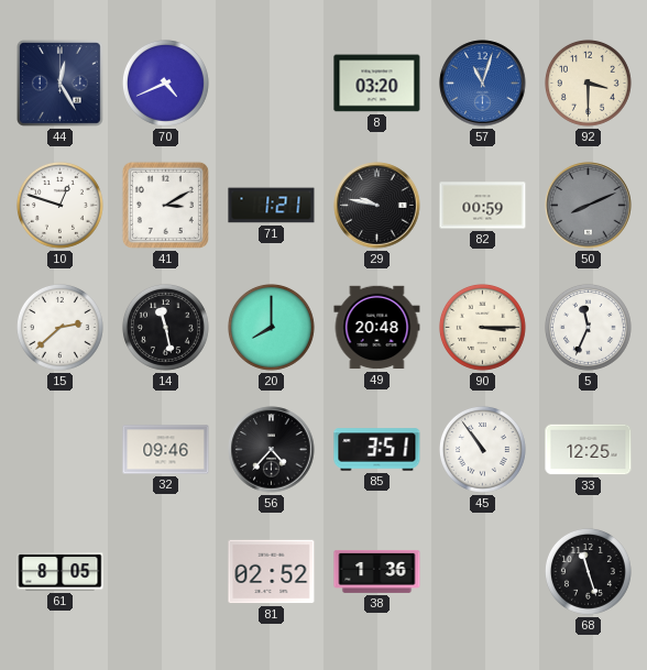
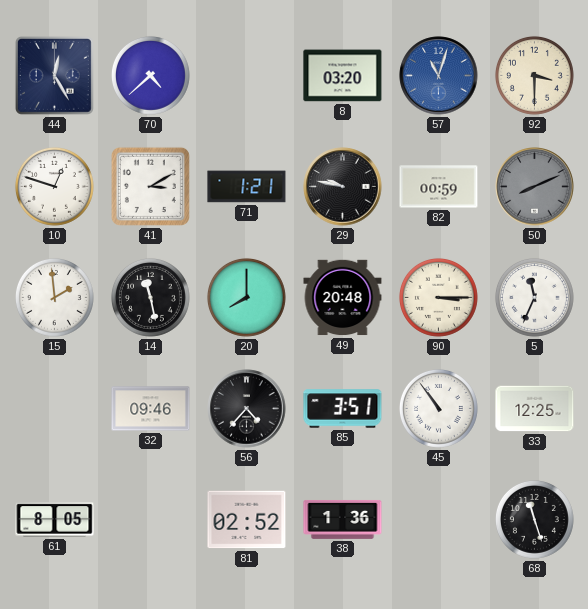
70: 4:41 -> 4:38 (150, 75)
15: 2:38 -> 1:59 (54, 297)
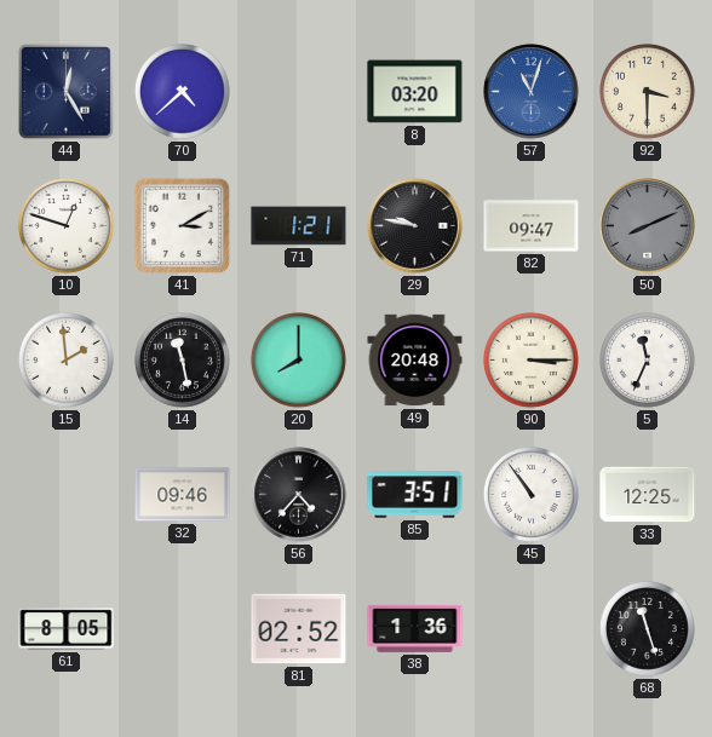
82: 00:59 -> 09:47 (532, 226)
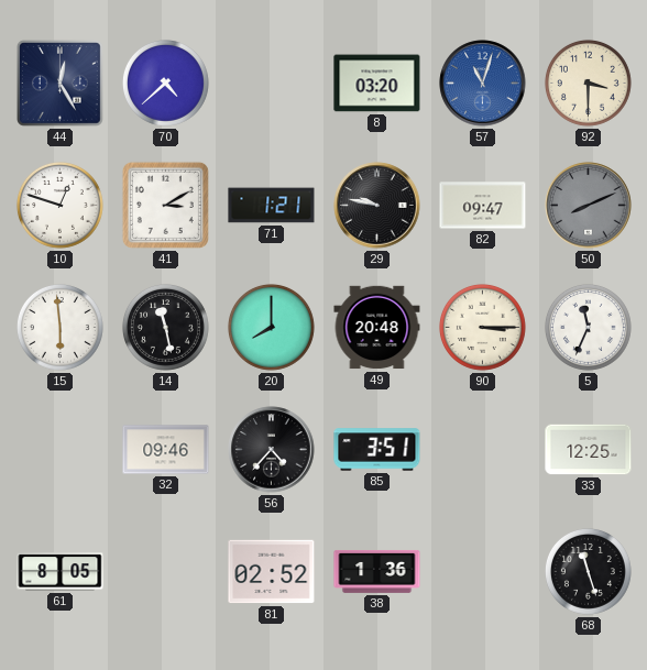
15: 1:59 -> 5:59 (59, 327)
45: 10:54 -> none (530, 494)
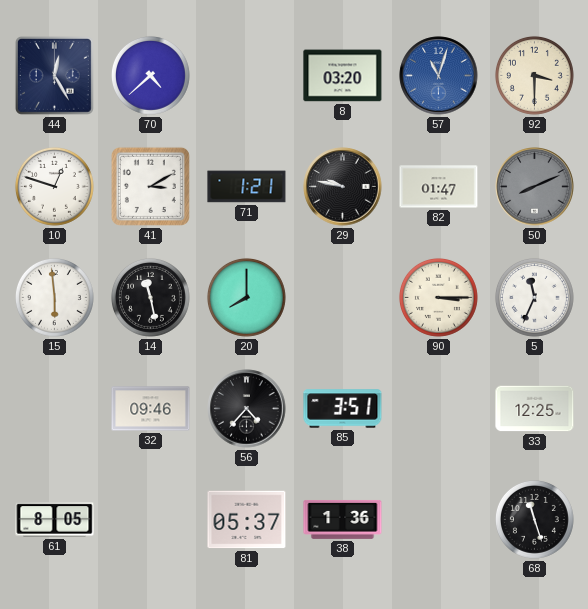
82: 09:47 -> 01:47 (439, 187)
49: 20:48 -> none (377, 328)
81: 02:52 -> 05:37 (247, 520)
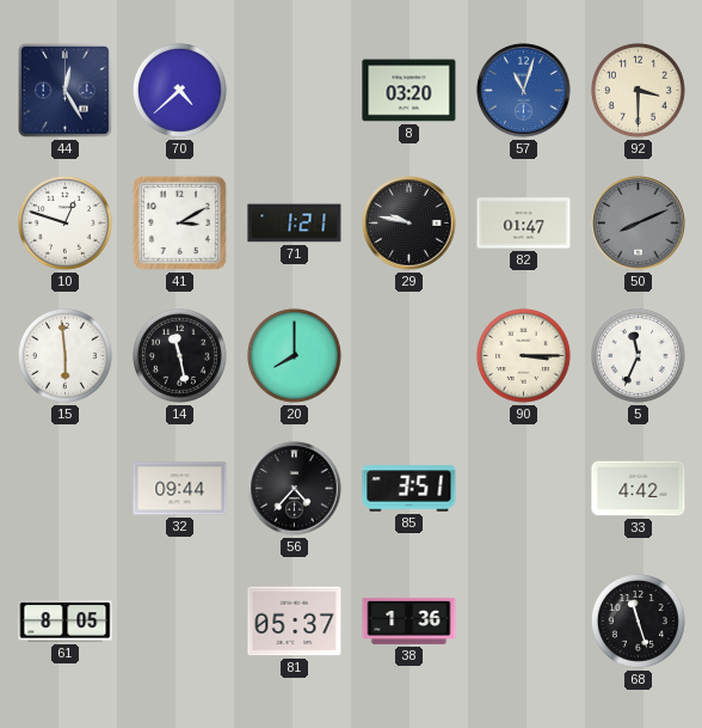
32: 09:46 -> 09:44 (180, 489)
33: 12:25 -> 4:42 (639, 489)
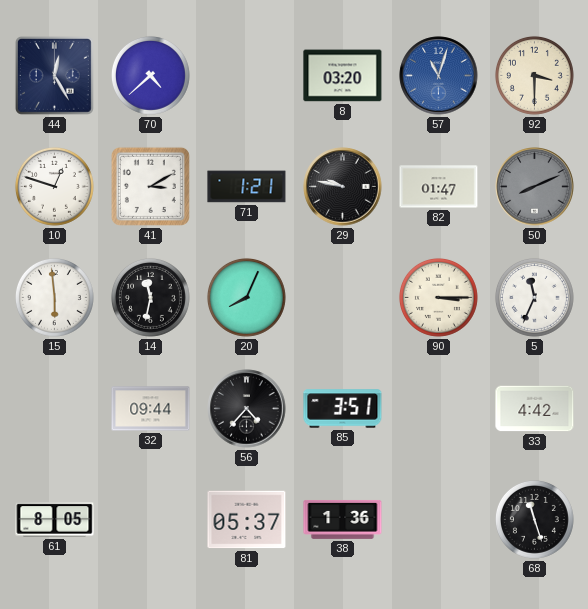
14: 11:28 -> 11:32 (150, 297)
20: 8:00 -> 8:04 (246, 297)
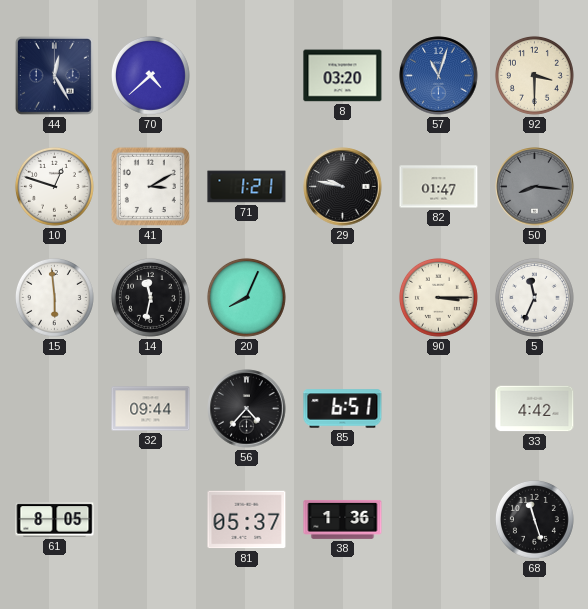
50: 8:11 -> 8:16 (535, 187)
85: 3:51 -> 6:51 (343, 409)
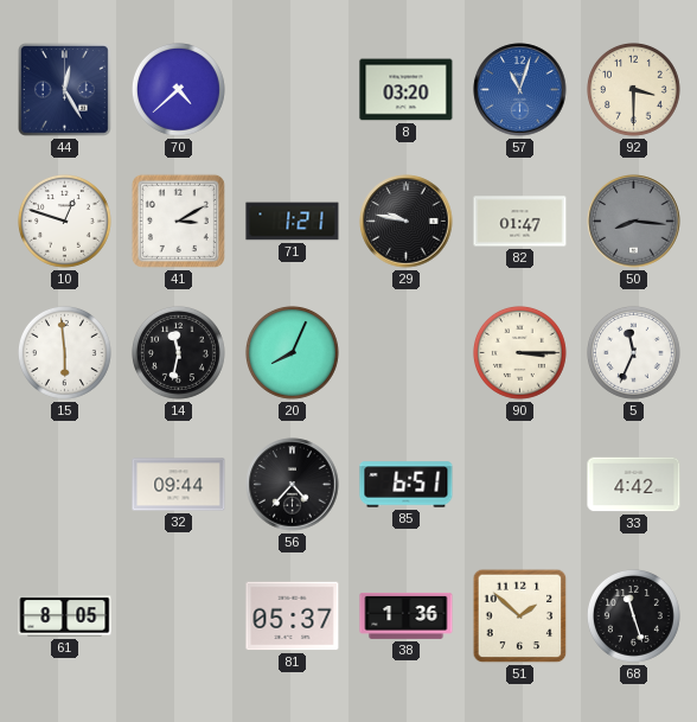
51: none -> 1:52 (520, 616)
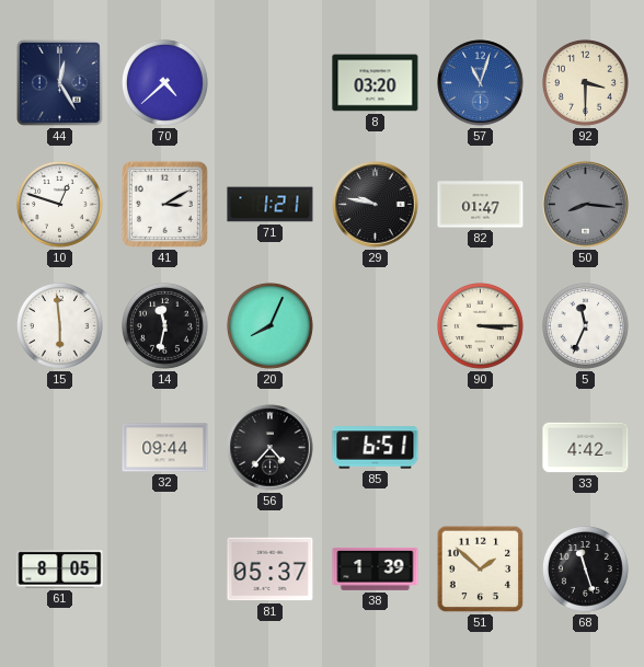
38: 1:36 -> 1:39 (376, 568)
